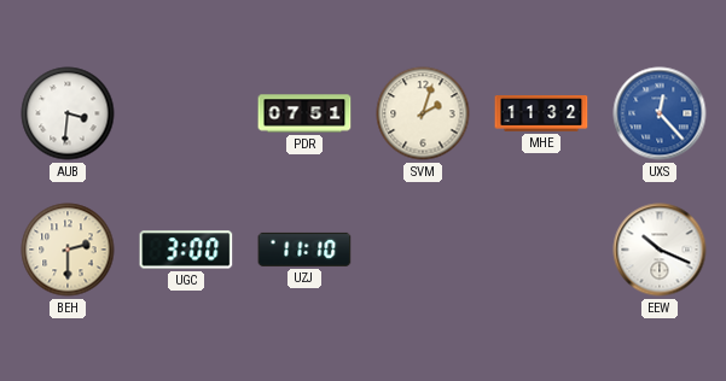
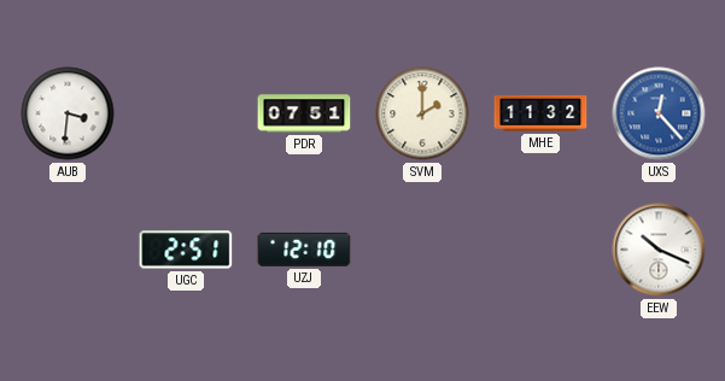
SVM: 2:03 -> 2:00 (422, 113)
BEH: 2:30 -> none (68, 250)
UGC: 3:00 -> 2:51 (186, 250)
UZJ: 11:10 -> 12:10 (304, 250)
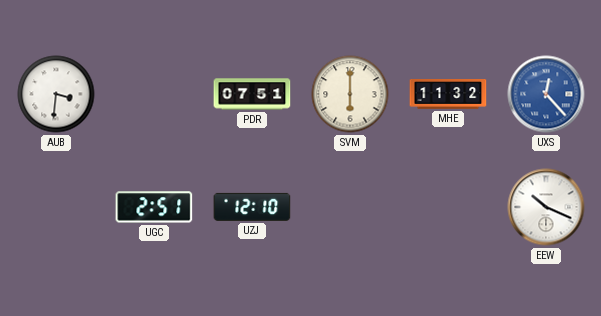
SVM: 2:00 -> 6:00 (350, 94)
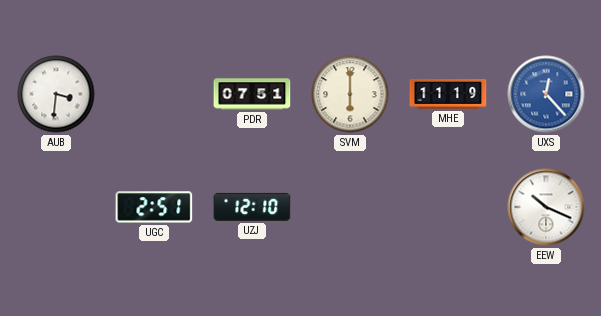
MHE: 11:32 -> 11:19 (448, 94)
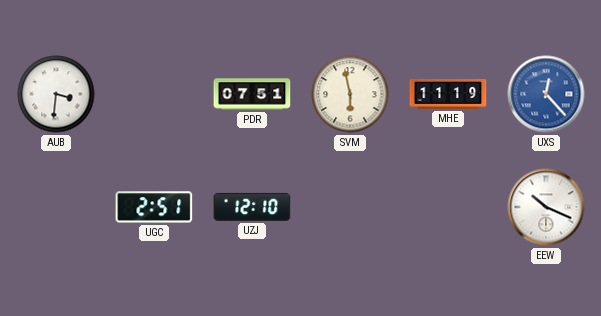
SVM: 6:00 -> 5:58 (350, 94)
